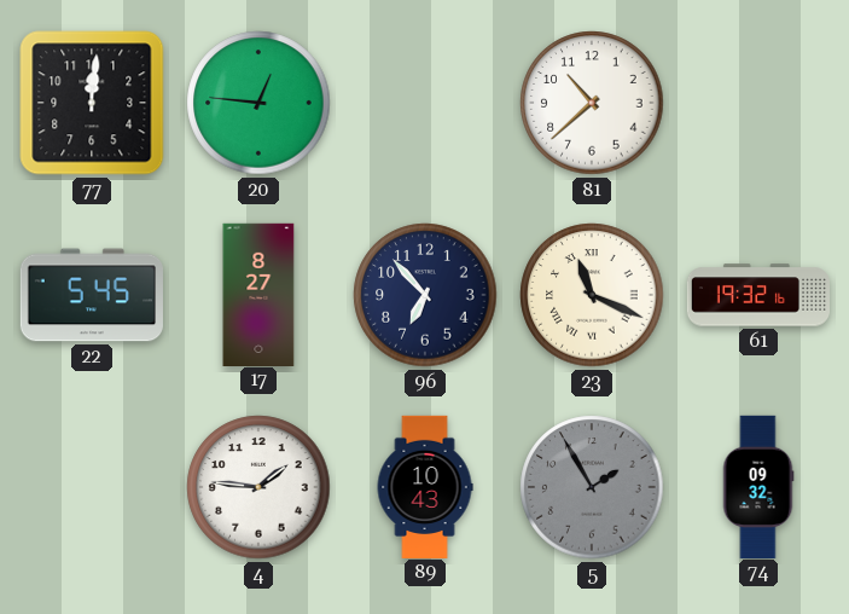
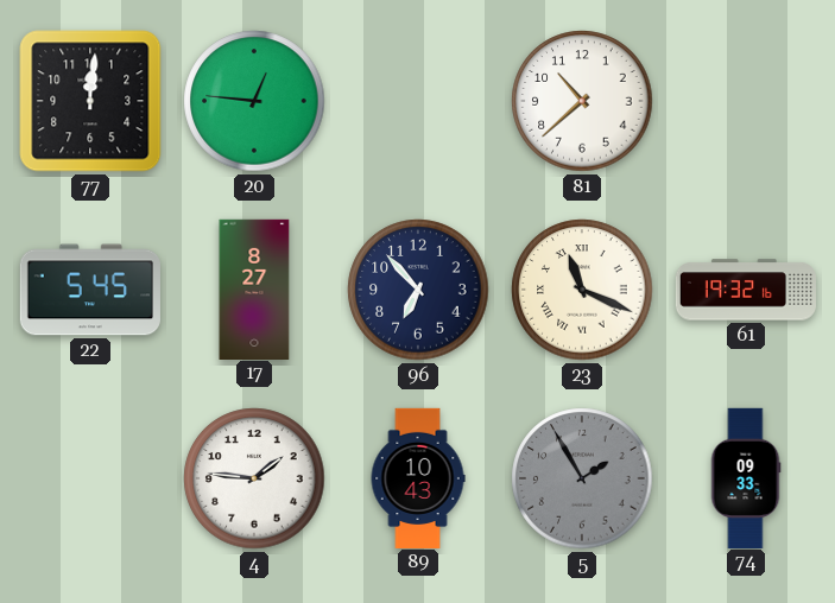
74: 09:32 -> 09:33 (746, 477)
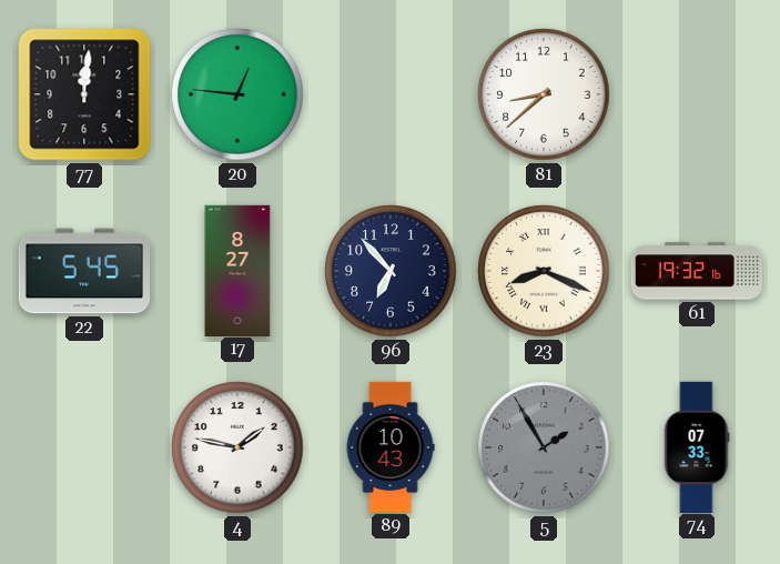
81: 10:38 -> 8:38 (544, 94)
23: 11:19 -> 8:19 (544, 271)
4: 1:46 -> 1:47 (237, 447)
74: 09:33 -> 07:33 (697, 446)
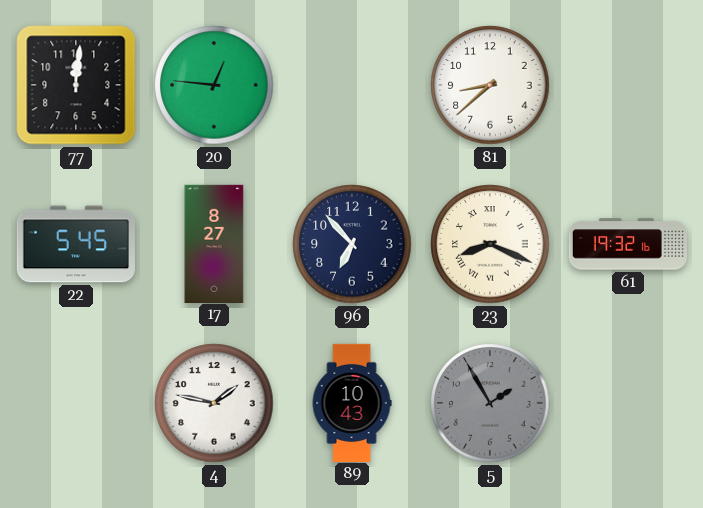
74: 07:33 -> none (697, 446)
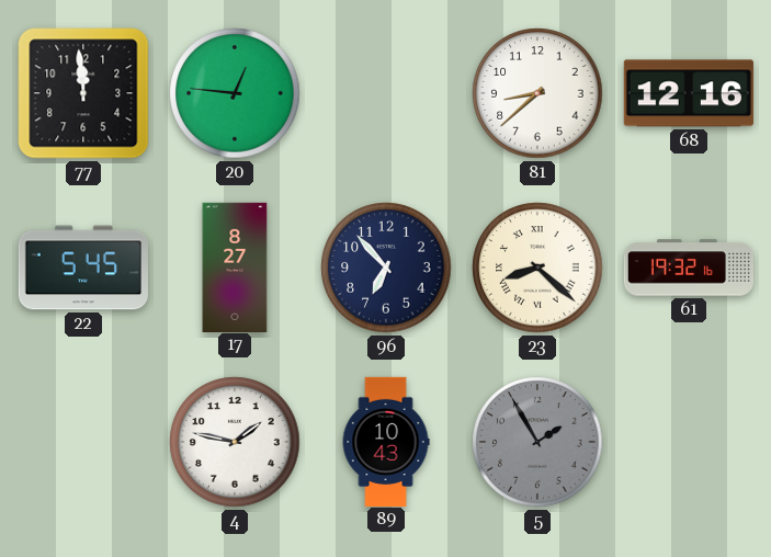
77: 12:01 -> 11:59 (83, 93)
68: none -> 12:16 (689, 93)
23: 8:19 -> 8:22 (537, 268)
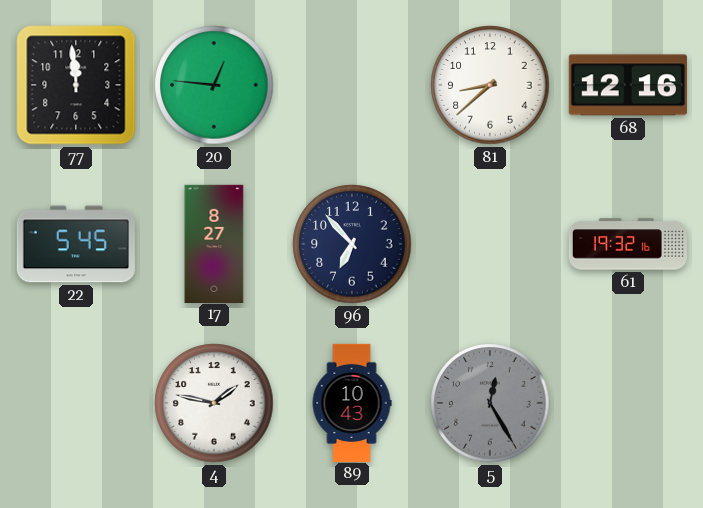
23: 8:22 -> none (537, 268)
5: 1:55 -> 12:25 (490, 403)
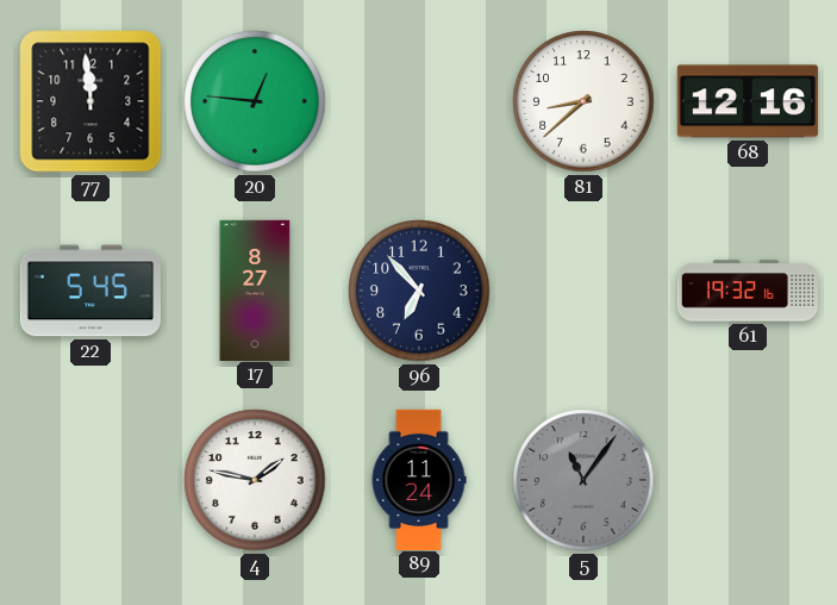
89: 10:43 -> 11:24 (419, 479)
5: 12:25 -> 11:06 (583, 480)
